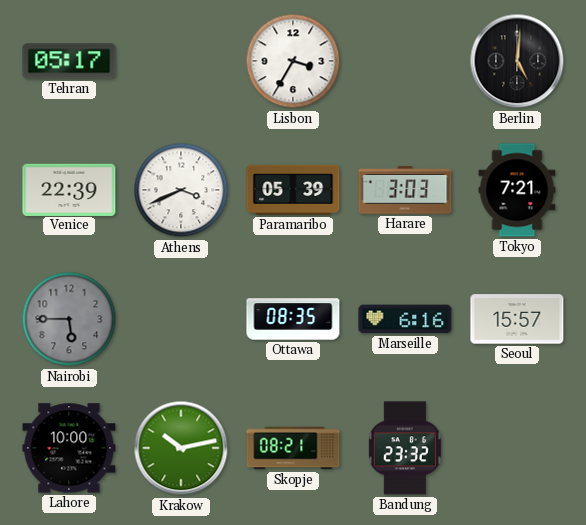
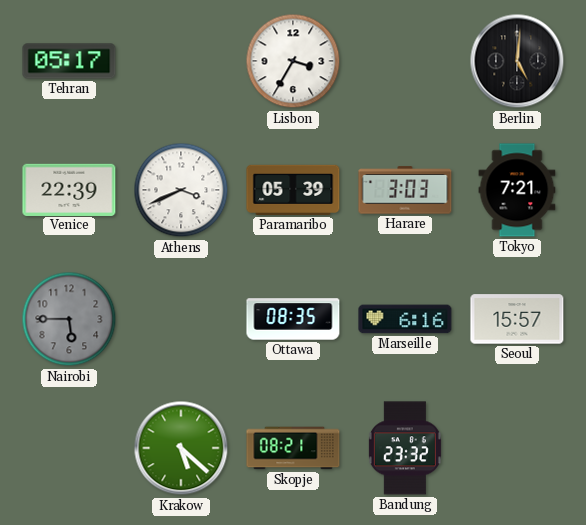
Lahore: 10:00 -> none (69, 448)
Krakow: 10:13 -> 5:22 (181, 448)
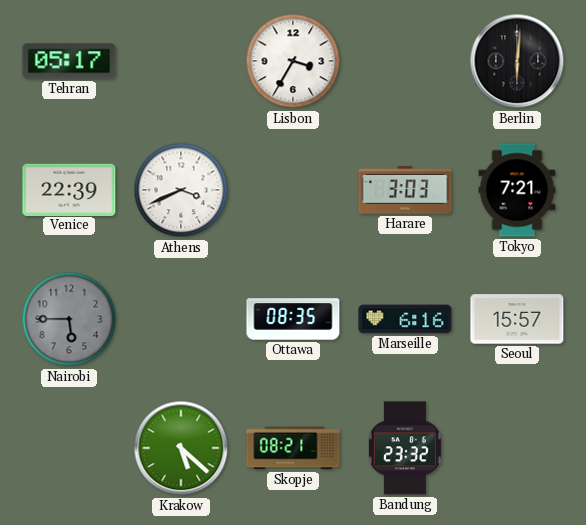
Berlin: 5:01 -> 6:01 (517, 61)
Paramaribo: 05:39 -> none (293, 190)
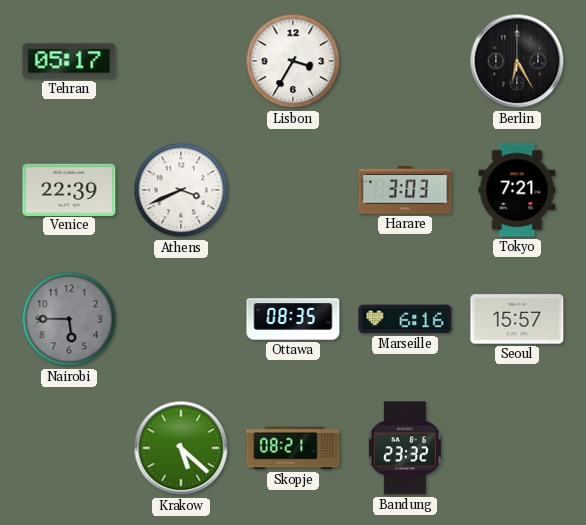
Berlin: 6:01 -> 6:25 (517, 61)
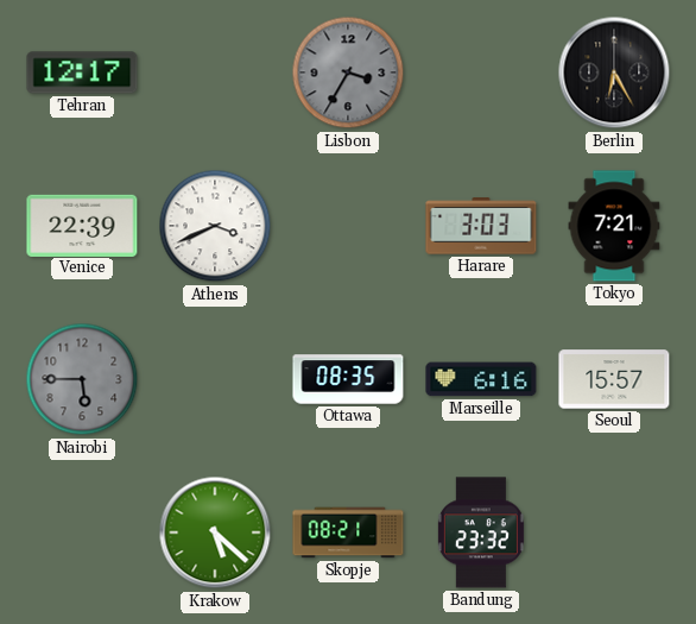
Tehran: 05:17 -> 12:17 (82, 73)
Lisbon dial: white -> grey (348, 73)
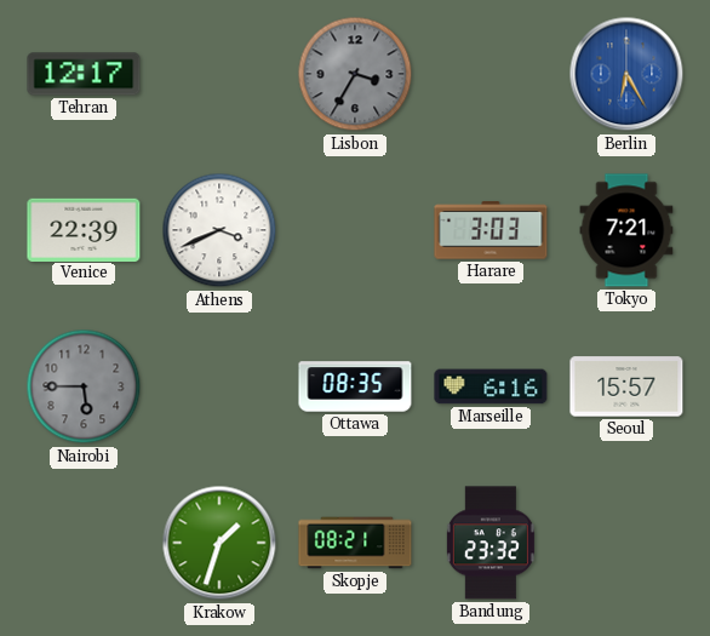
Berlin dial: black -> blue (626, 74)
Krakow: 5:22 -> 1:33 (219, 543)
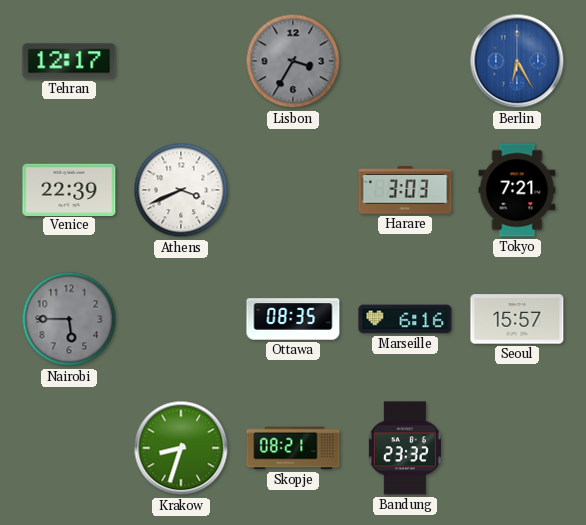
Krakow: 1:33 -> 8:33 (181, 448)
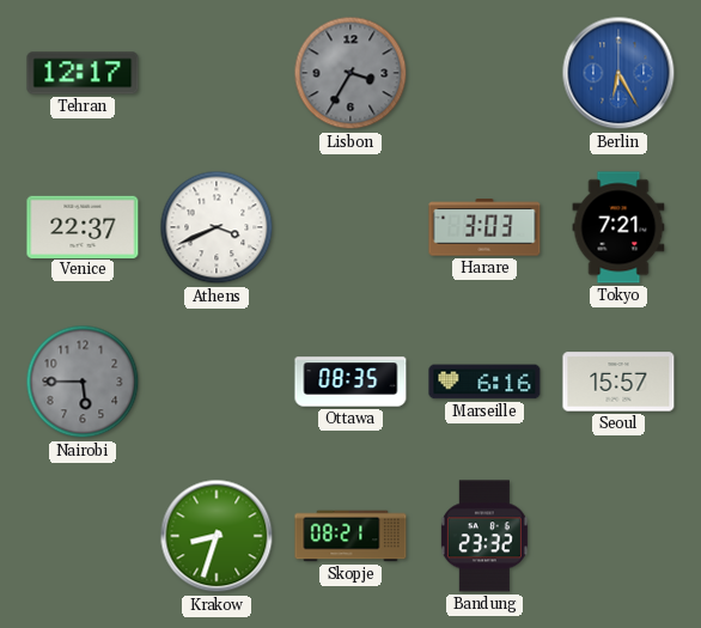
Venice: 22:39 -> 22:37 (83, 226)
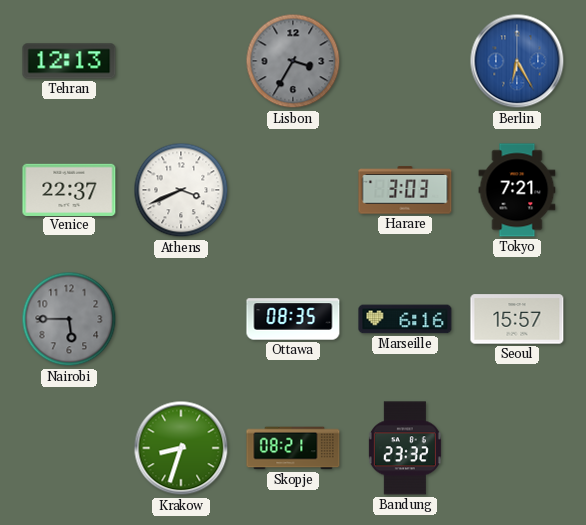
Tehran: 12:17 -> 12:13 (69, 61)
